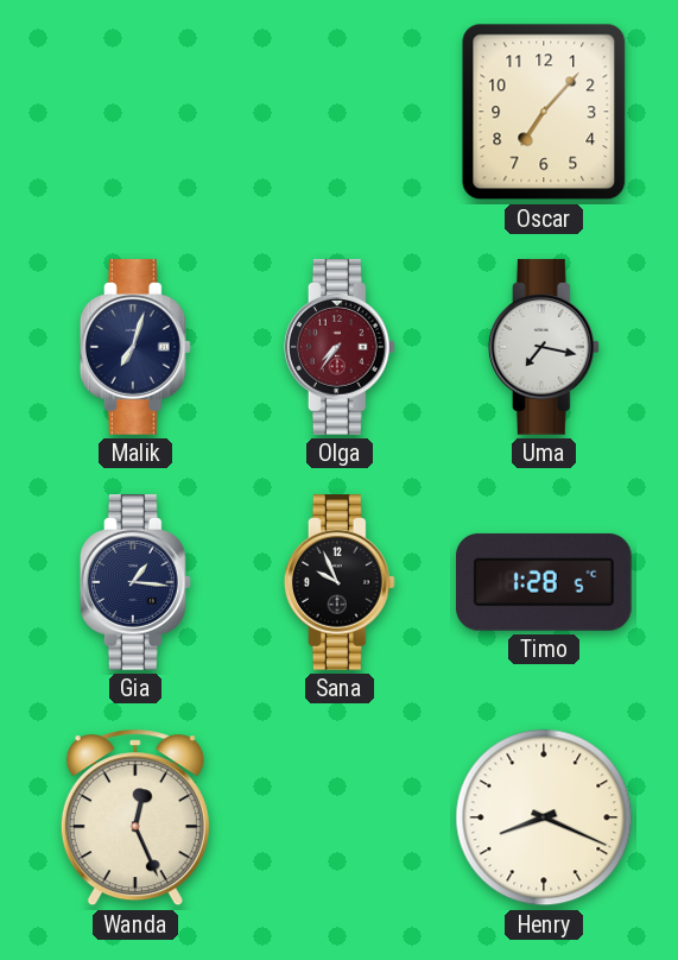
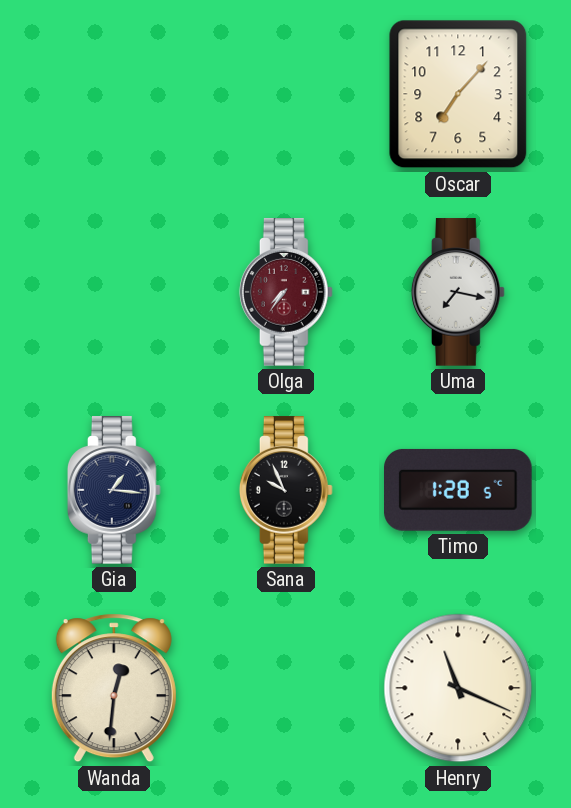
Malik: 7:03 -> none (135, 347)
Wanda: 12:26 -> 12:31 (114, 688)
Henry: 8:19 -> 11:19 (458, 688)
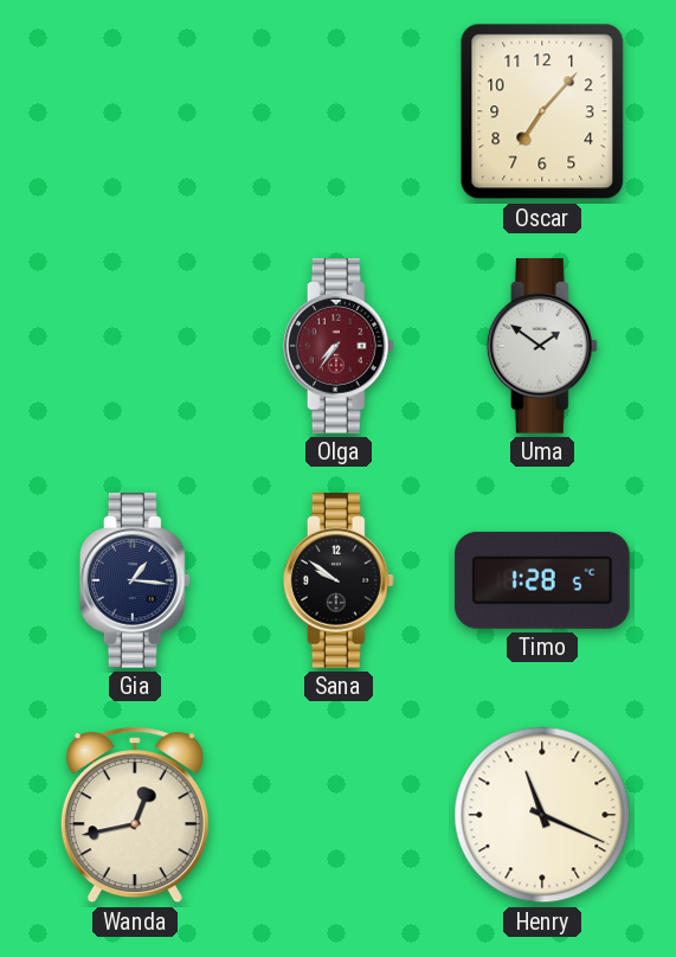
Uma: 7:17 -> 1:51 (542, 346)
Sana: 9:56 -> 9:51 (339, 580)
Wanda: 12:31 -> 12:43 (135, 815)
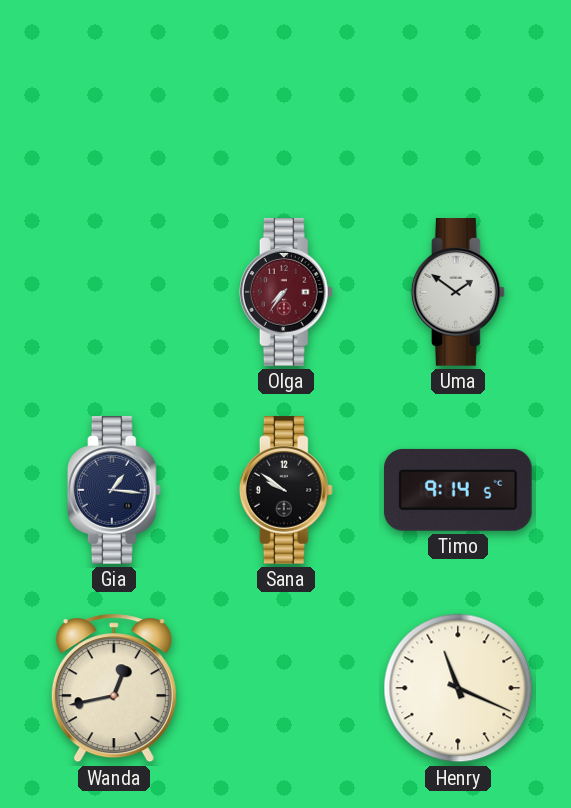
Oscar: 7:07 -> none (542, 111)
Timo: 1:28 -> 9:14 (459, 490)
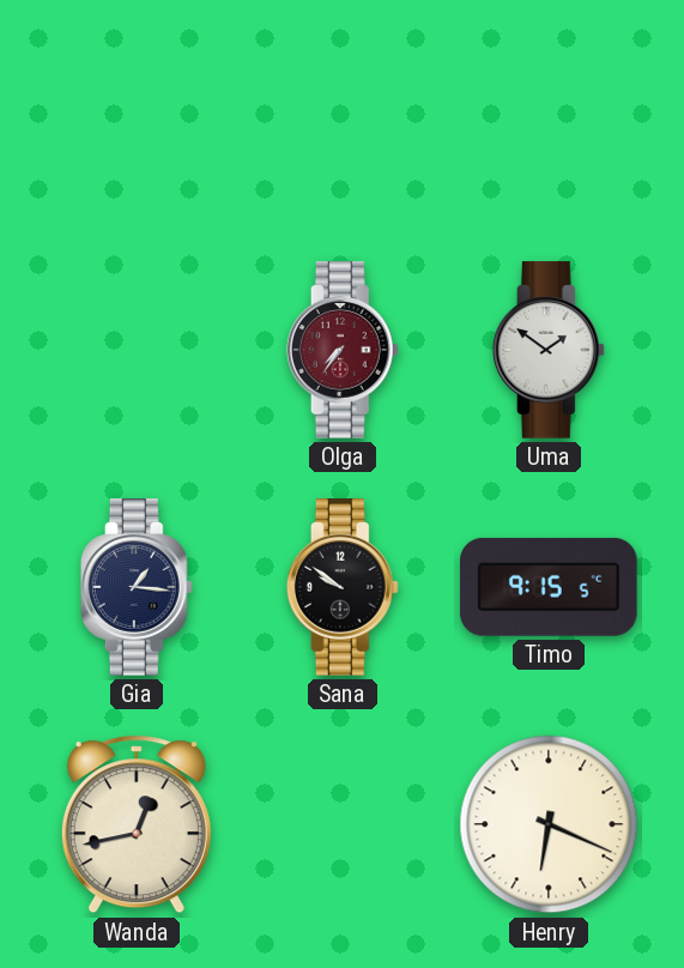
Timo: 9:14 -> 9:15 (550, 587)
Henry: 11:19 -> 6:19 (549, 824)
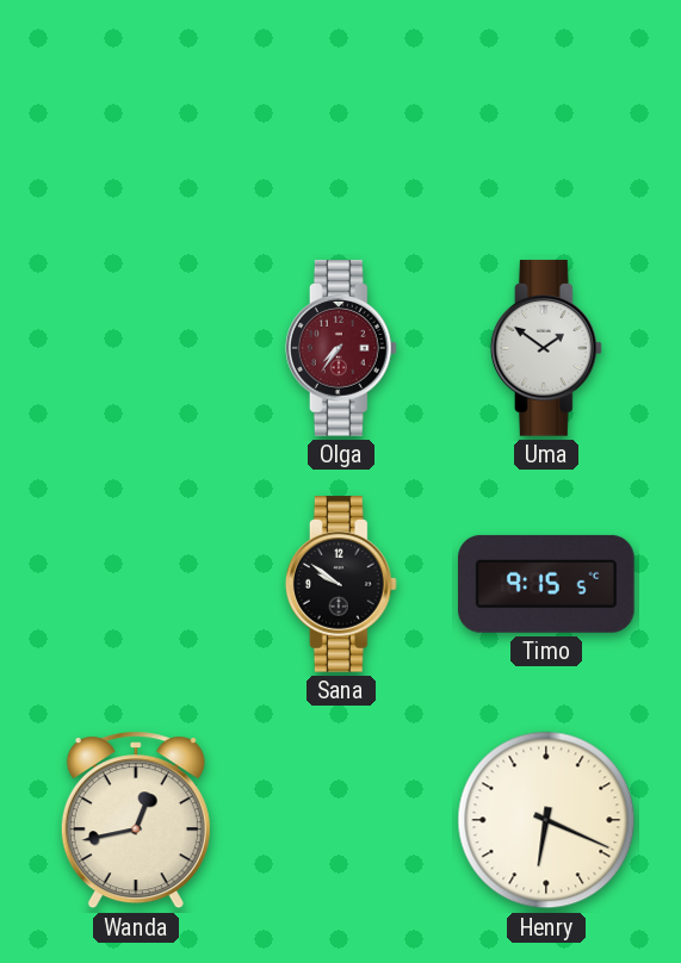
Gia: 1:16 -> none (137, 587)
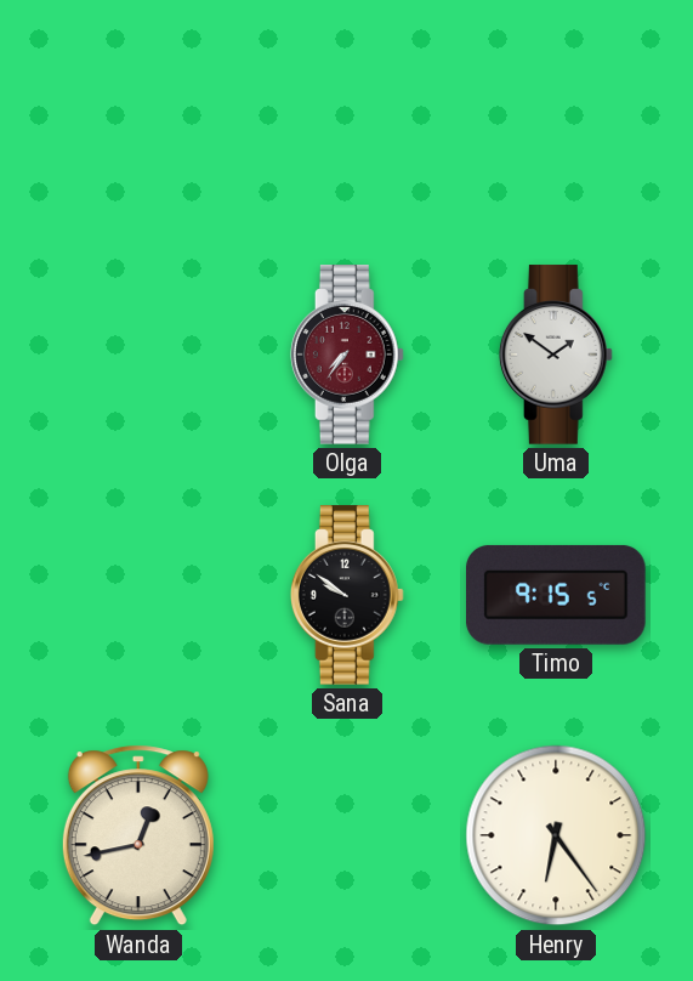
Henry: 6:19 -> 6:24 (556, 835)
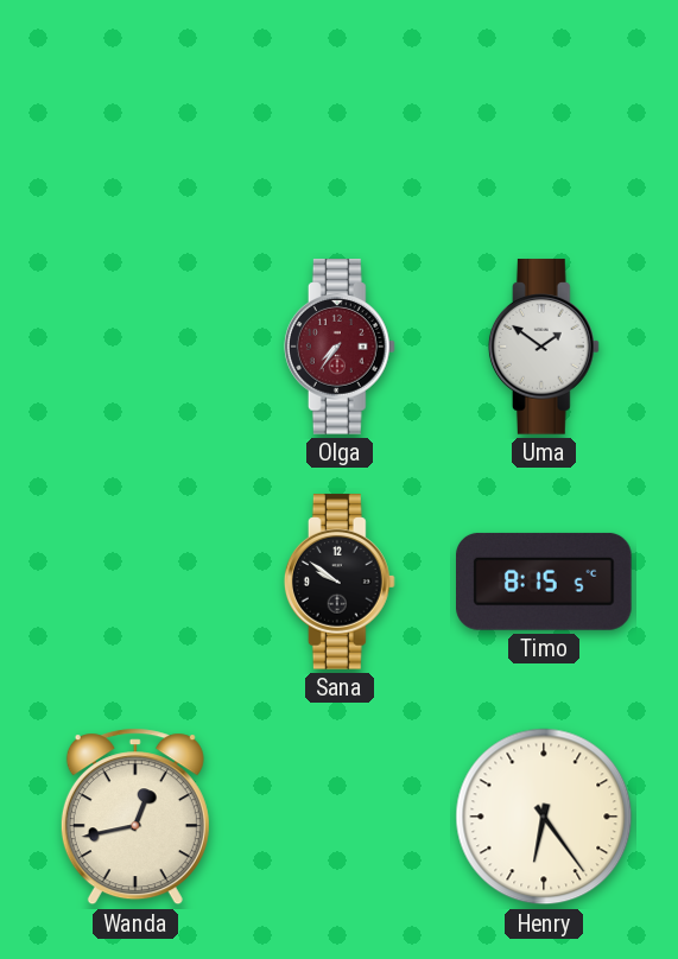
Timo: 9:15 -> 8:15 (545, 582)
